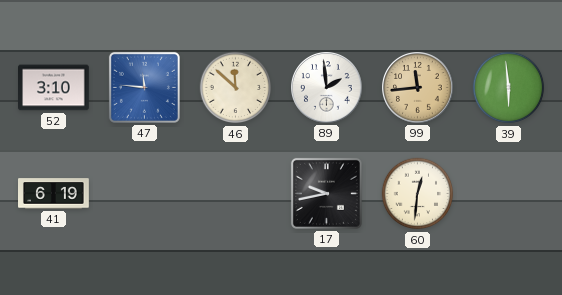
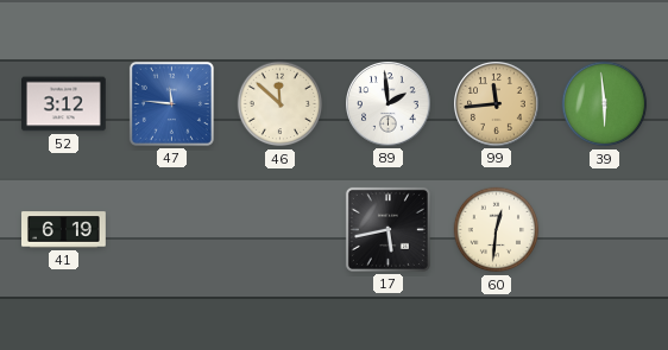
52: 3:10 -> 3:12 (64, 104)
17: 9:43 -> 5:43 (387, 229)
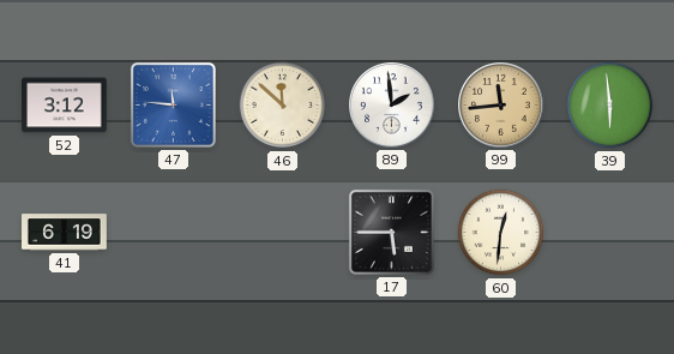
17: 5:43 -> 5:45 (391, 232)
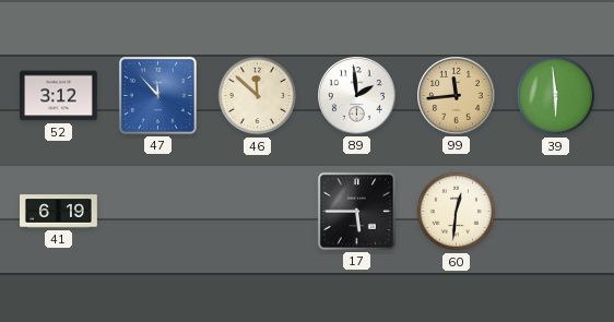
47: 11:46 -> 11:53 (157, 95)
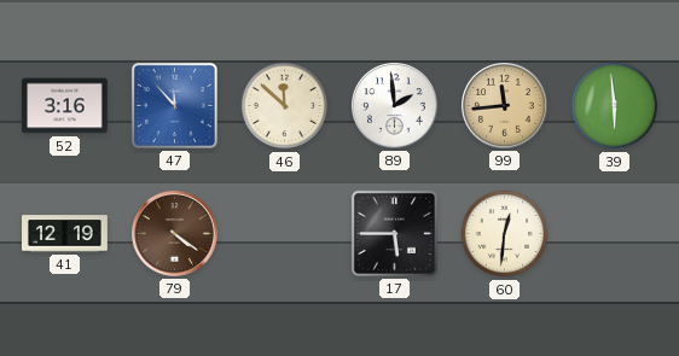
52: 3:12 -> 3:16 (65, 106)
41: 6:19 -> 12:19 (65, 234)
79: none -> 4:21 (175, 234)
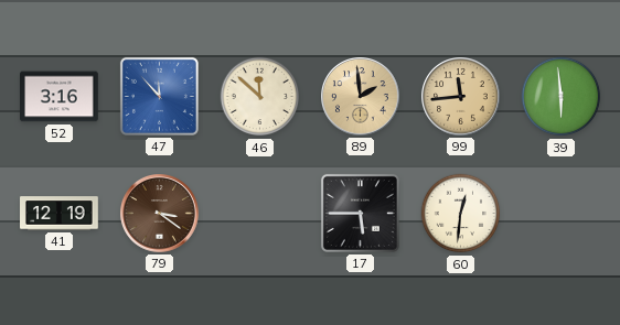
89 dial: white -> champagne (361, 97)
79: 4:21 -> 3:21 (160, 214)
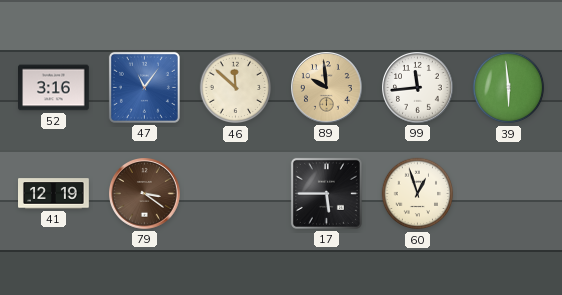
47: 11:53 -> 11:06 (144, 87)
89: 1:59 -> 9:59 (327, 88)
99 dial: champagne -> white (418, 88)
60: 12:31 -> 12:57 (418, 194)
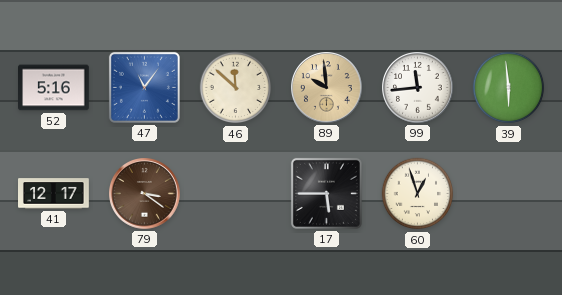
52: 3:16 -> 5:16 (54, 88)
41: 12:19 -> 12:17 (54, 194)
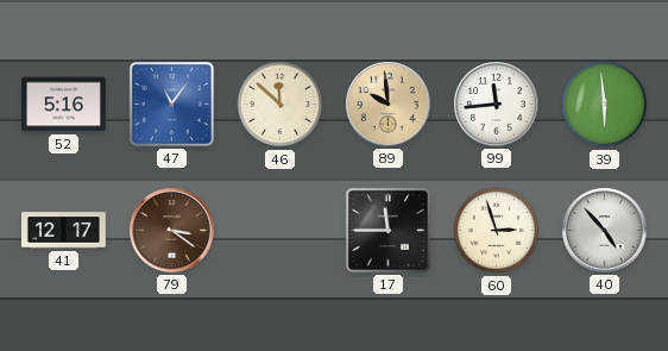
17: 5:45 -> 11:45 (387, 230)
60: 12:57 -> 2:57 (497, 231)
40: none -> 4:53 (605, 231)
